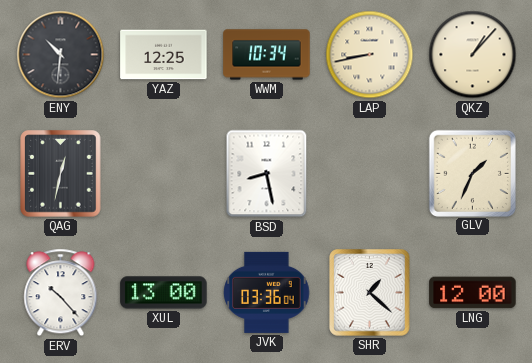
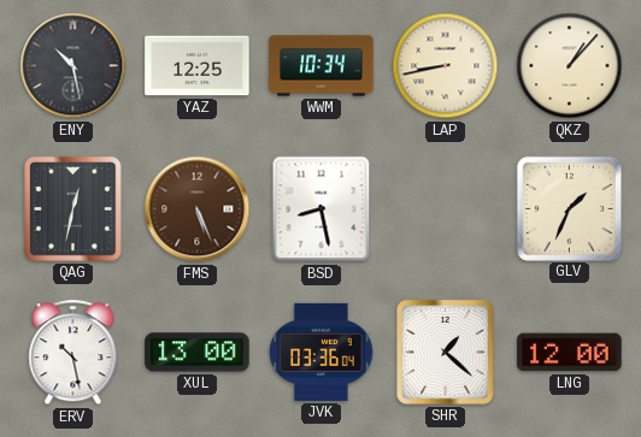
ENY: 10:31 -> 10:28 (73, 66)
FMS: none -> 5:26 (198, 209)
ERV: 10:23 -> 10:28 (73, 353)
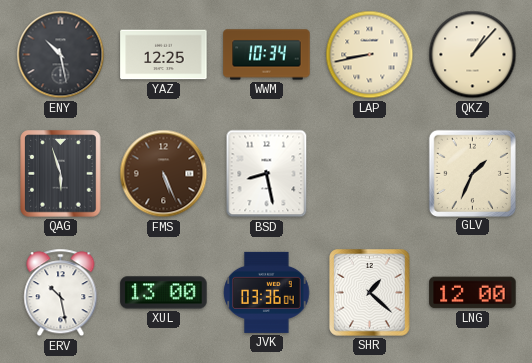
QAG: 12:32 -> 5:57 (61, 174)
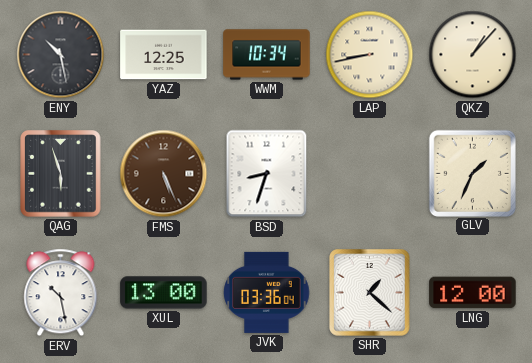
BSD: 8:28 -> 8:33 (267, 174)
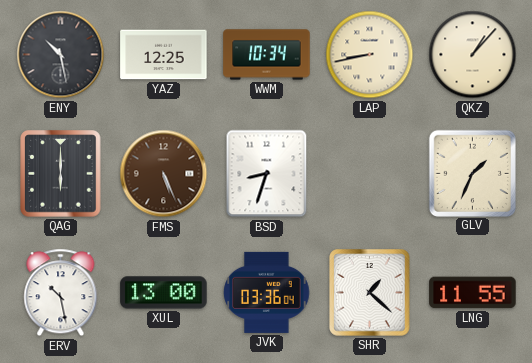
QAG: 5:57 -> 6:00 (61, 174)
LNG: 12:00 -> 11:55 (473, 293)
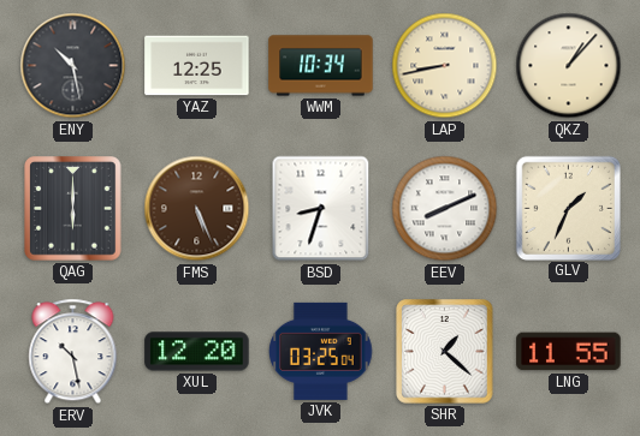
EEV: none -> 8:11 (445, 209)
XUL: 13:00 -> 12:20 (197, 352)
JVK: 03:36 -> 03:25 (321, 351)
